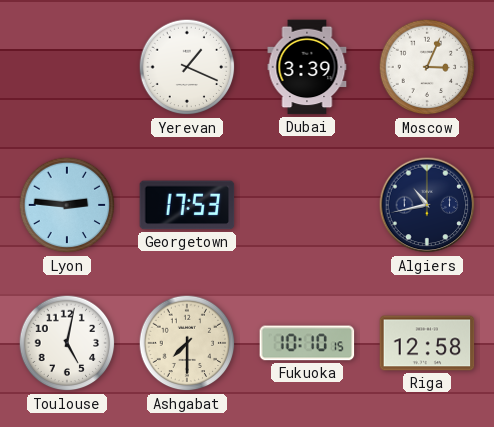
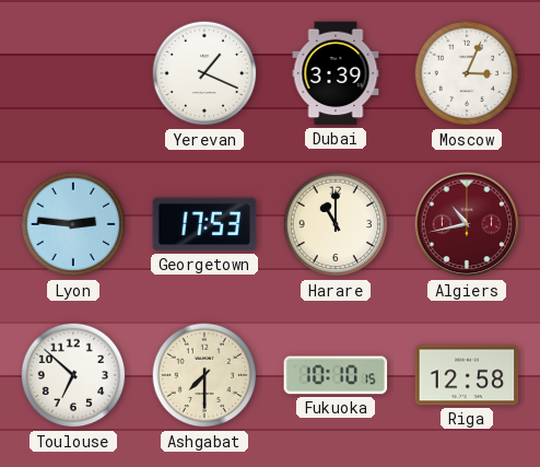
Harare: none -> 11:00 (336, 224)
Algiers dial: navy -> burgundy (467, 224)
Toulouse: 5:02 -> 6:52 (73, 375)
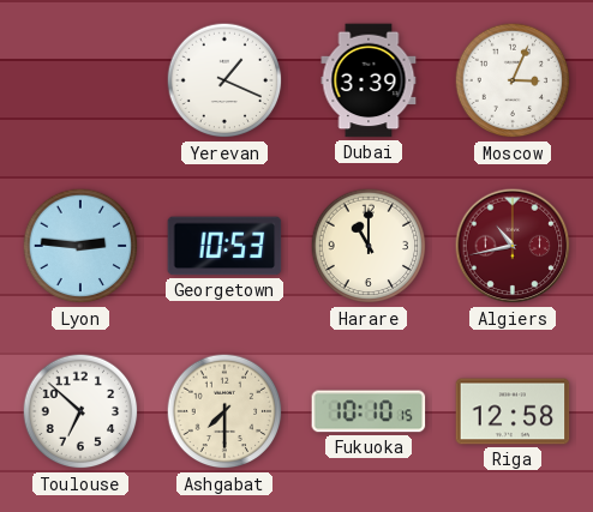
Georgetown: 17:53 -> 10:53 (224, 246)
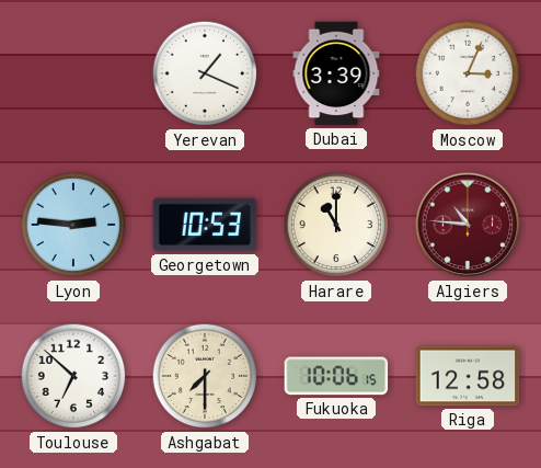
Algiers: 10:43 -> 10:46 (468, 225)
Fukuoka: 10:10 -> 10:06 (336, 376)
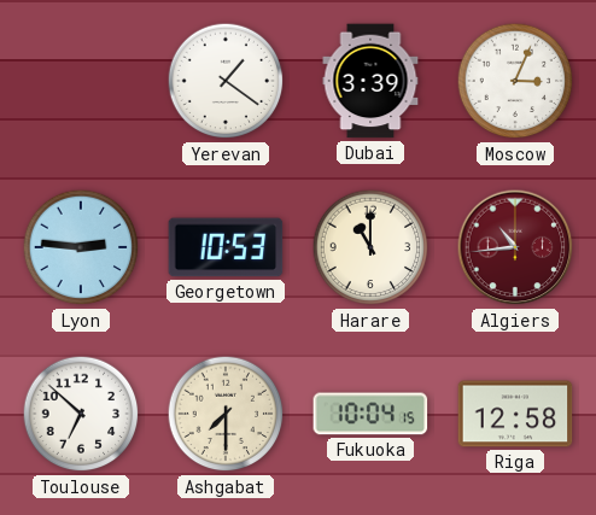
Yerevan: 1:19 -> 1:21 (226, 81)
Algiers: 10:46 -> 10:44 (515, 247)
Fukuoka: 10:06 -> 10:04 (370, 414)
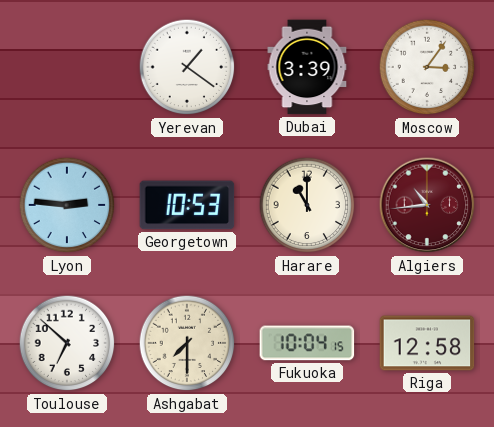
Moscow: 3:04 -> 3:06 (427, 67)
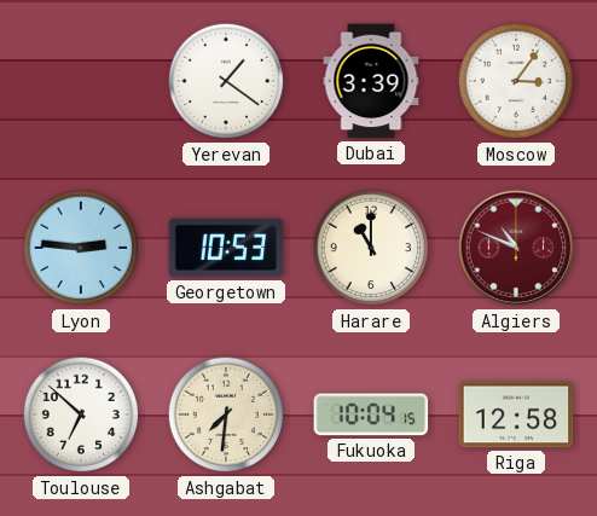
Algiers: 10:44 -> 10:49 (516, 248)
Ashgabat: 7:30 -> 7:31 (226, 414)
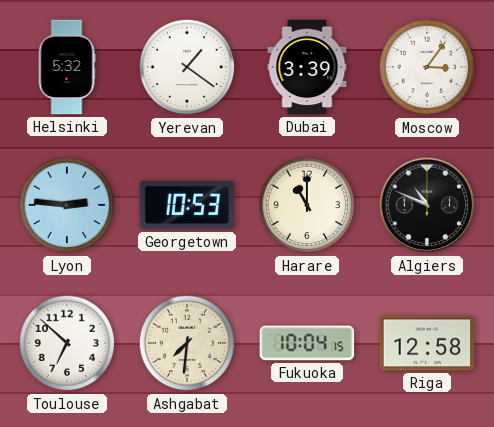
Helsinki: none -> 5:32 (67, 67)
Algiers dial: burgundy -> black (427, 205)
